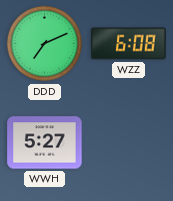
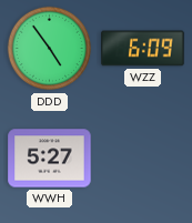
DDD: 7:11 -> 4:54 (50, 49)
WZZ: 6:08 -> 6:09 (143, 49)
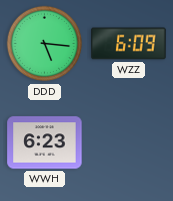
DDD: 4:54 -> 5:16 (45, 44)
WWH: 5:27 -> 6:23 (45, 143)
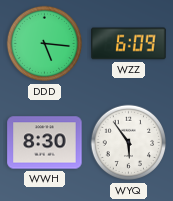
WWH: 6:23 -> 8:30 (45, 143)
WYQ: none -> 5:54 (129, 143)
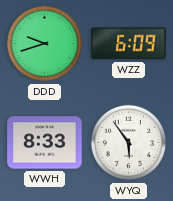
DDD: 5:16 -> 9:42 (45, 44)
WWH: 8:30 -> 8:33 (45, 143)
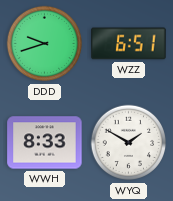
WZZ: 6:09 -> 6:51 (129, 44)
WYQ: 5:54 -> 1:50 (129, 143)
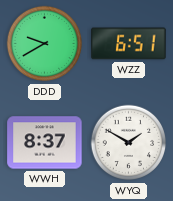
DDD: 9:42 -> 9:40 (45, 44)
WWH: 8:33 -> 8:37 (45, 143)
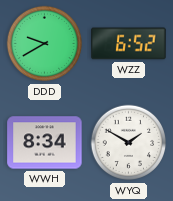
WZZ: 6:51 -> 6:52 (129, 44)
WWH: 8:37 -> 8:34 (45, 143)
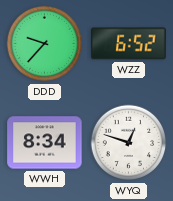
DDD: 9:40 -> 9:37 (45, 44)
WYQ: 1:50 -> 12:48 (129, 143)
